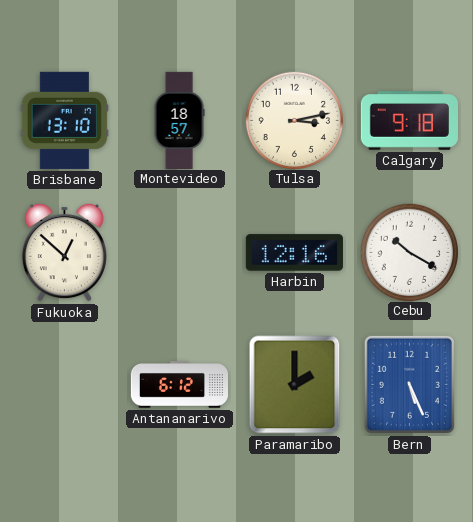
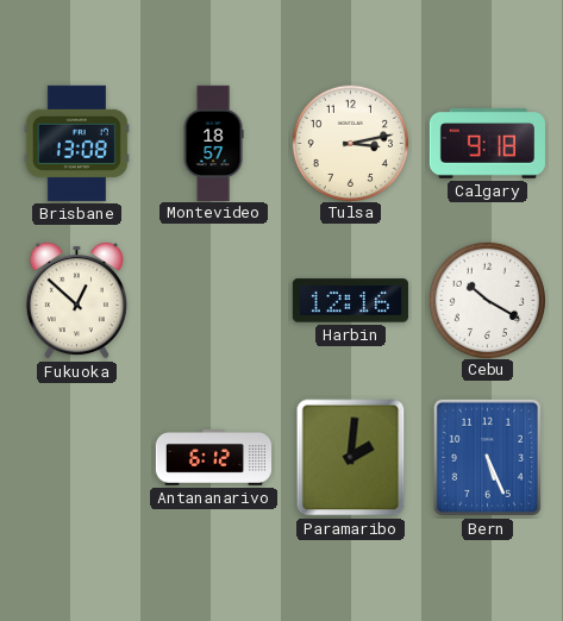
Brisbane: 13:10 -> 13:08 (76, 143)
Paramaribo: 2:00 -> 2:01 (351, 458)
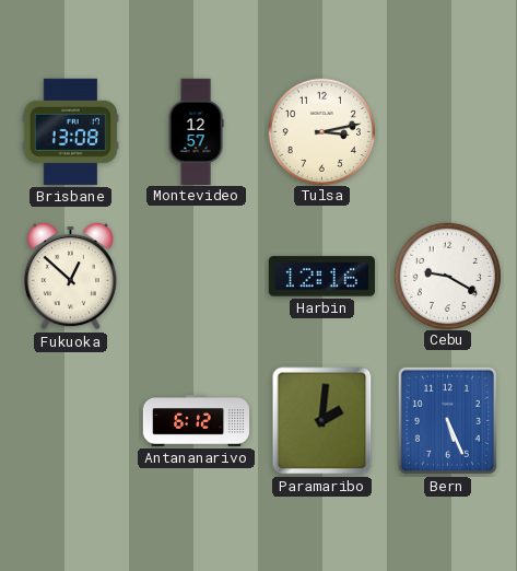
Montevideo: 18:57 -> 12:57 (196, 131)
Calgary: 9:18 -> none (487, 144)
Cebu: 10:20 -> 9:20 (447, 276)
